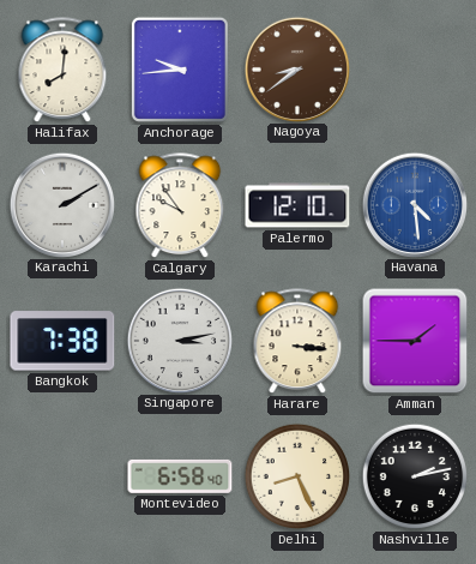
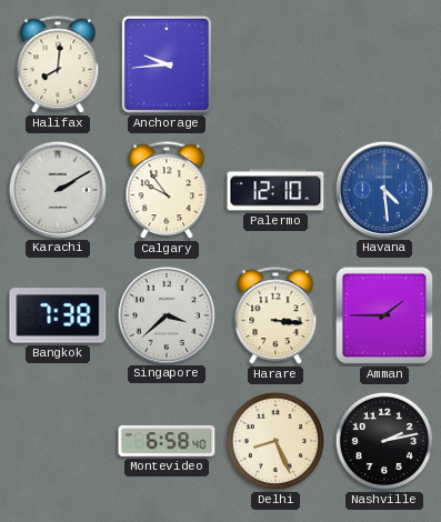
Nagoya: 8:39 -> none (296, 68)
Singapore: 3:13 -> 3:38 (166, 314)
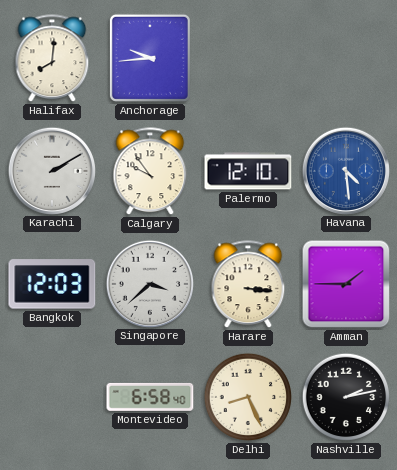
Bangkok: 7:38 -> 12:03 (52, 284)
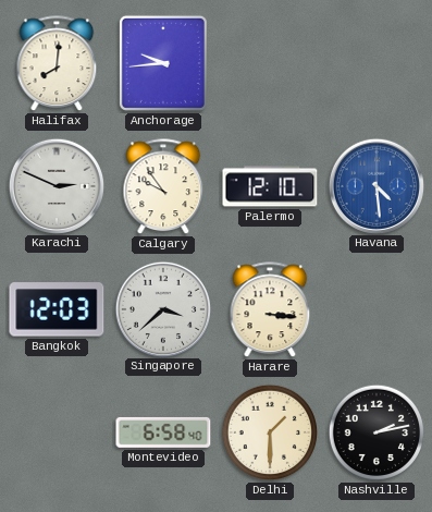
Karachi: 2:10 -> 2:49 (55, 185)
Amman: 1:45 -> none (346, 284)
Delhi: 8:26 -> 1:30 (270, 432)
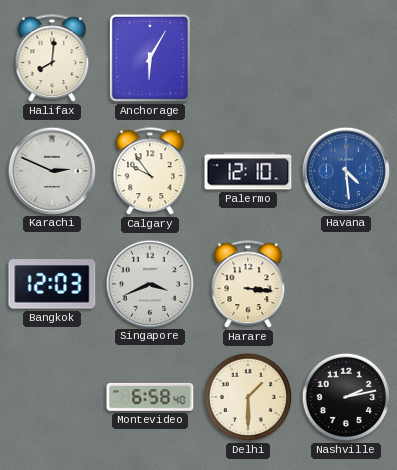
Anchorage: 9:44 -> 6:05 (150, 58)
Singapore: 3:38 -> 3:41 (149, 283)
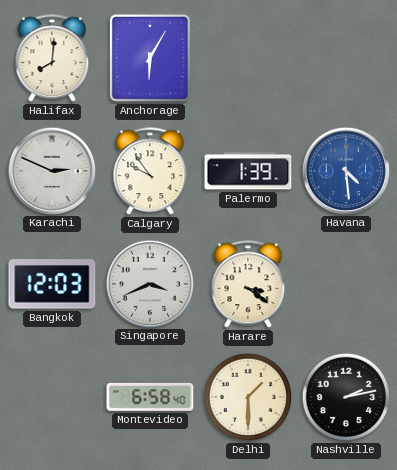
Palermo: 12:10 -> 1:39 (248, 171)
Harare: 3:16 -> 3:21 (248, 285)
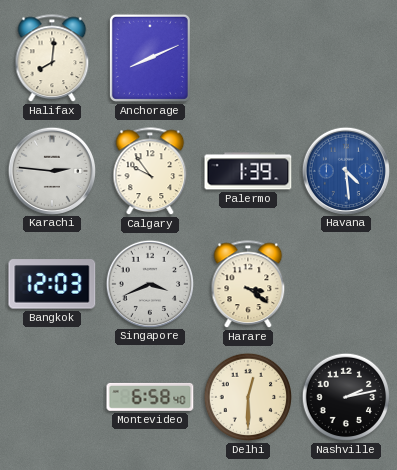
Anchorage: 6:05 -> 8:11 (150, 58)
Karachi: 2:49 -> 2:46 (51, 170)
Delhi: 1:30 -> 12:30 (248, 397)
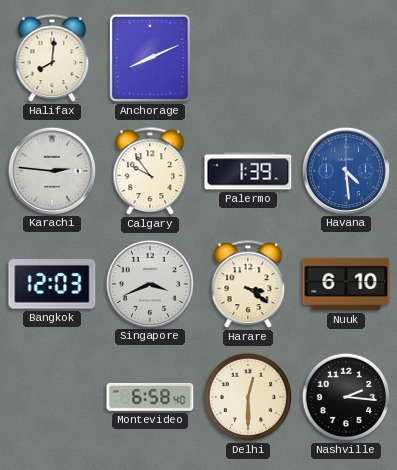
Nuuk: none -> 6:10 (346, 284)
Nashville: 2:13 -> 2:16 (346, 397)
